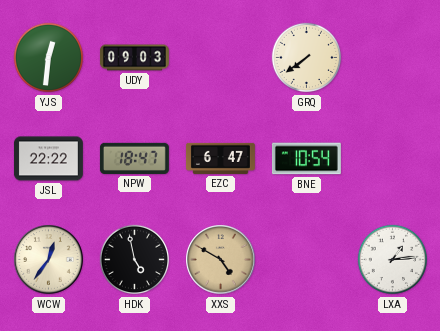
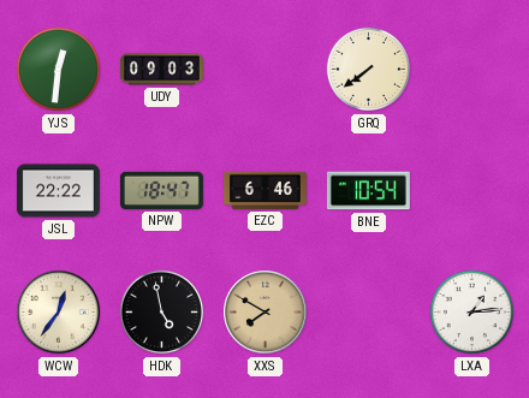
EZC: 6:47 -> 6:46 (264, 190)
XXS: 4:50 -> 7:50 (266, 313)
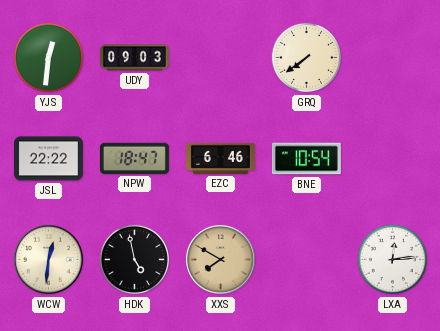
WCW: 12:36 -> 12:31 (49, 260)
LXA: 1:14 -> 12:14 (393, 260)
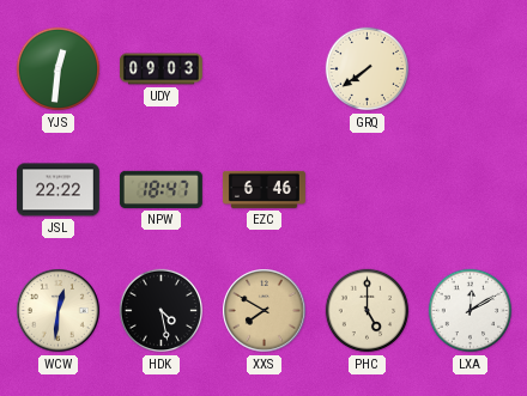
BNE: 10:54 -> none (306, 159)
HDK: 4:58 -> 4:28 (162, 311)
PHC: none -> 5:00 (368, 311)
LXA: 12:14 -> 12:10 (471, 311)
